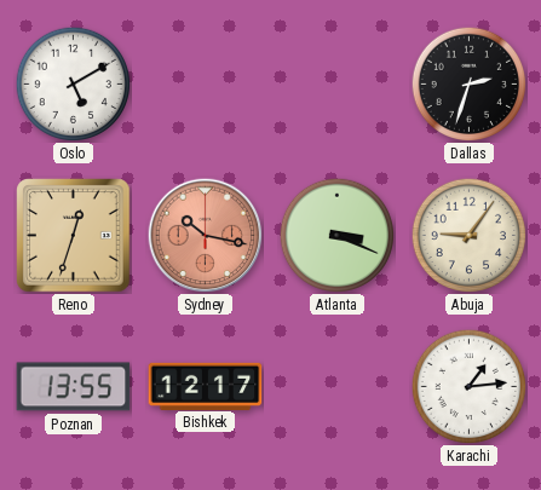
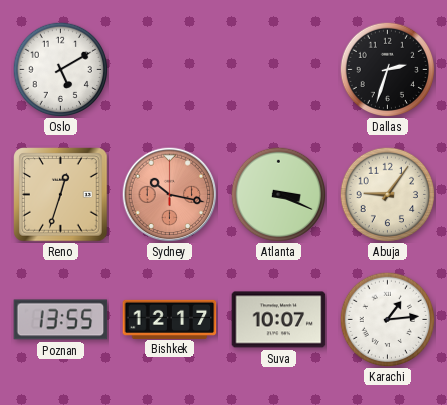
Suva: none -> 10:07 (279, 320)
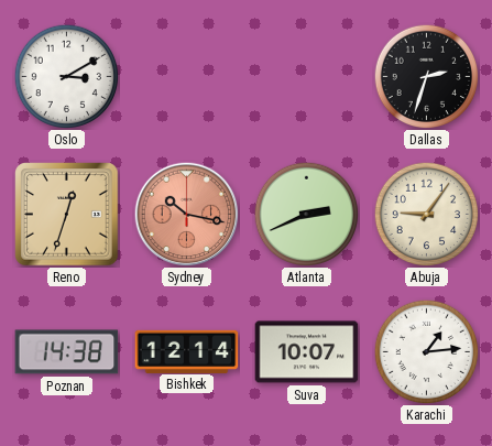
Oslo: 5:10 -> 3:10 (66, 76)
Atlanta: 3:19 -> 2:41 (306, 214)
Poznan: 13:55 -> 14:38 (67, 352)
Bishkek: 12:17 -> 12:14 (187, 351)
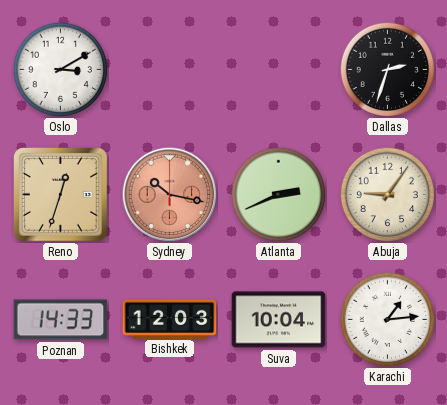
Poznan: 14:38 -> 14:33 (61, 320)
Bishkek: 12:14 -> 12:03 (170, 319)
Suva: 10:07 -> 10:04 (279, 320)
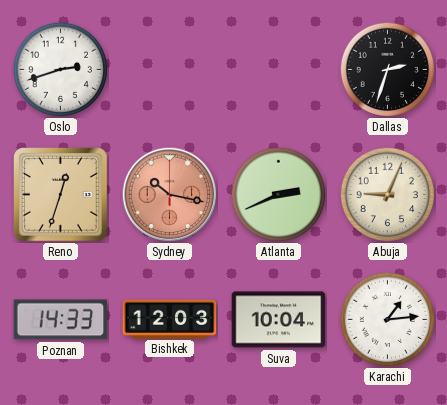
Oslo: 3:10 -> 2:42 (60, 69)
Abuja: 9:06 -> 9:04 (387, 194)
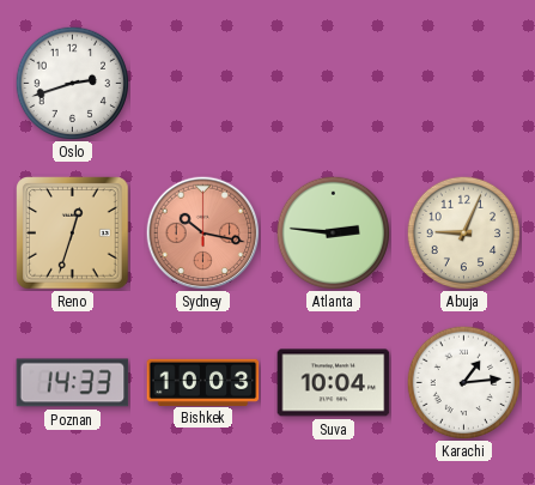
Dallas: 2:33 -> none (387, 69)
Atlanta: 2:41 -> 2:46 (333, 232)
Bishkek: 12:03 -> 10:03 (203, 382)
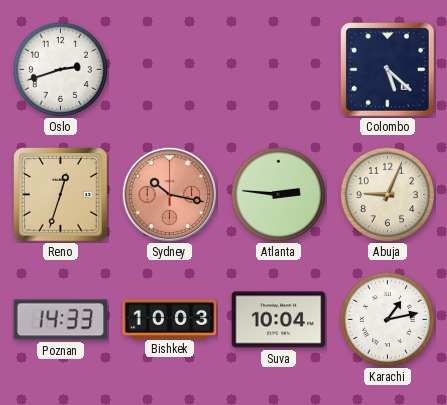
Colombo: none -> 5:22 (388, 70)
Karachi: 1:14 -> 1:13 (387, 319)
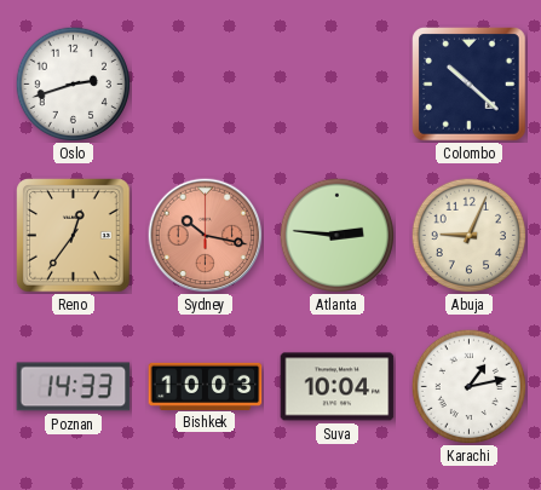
Colombo: 5:22 -> 10:22 (470, 85)
Reno: 12:33 -> 12:36 (74, 236)
